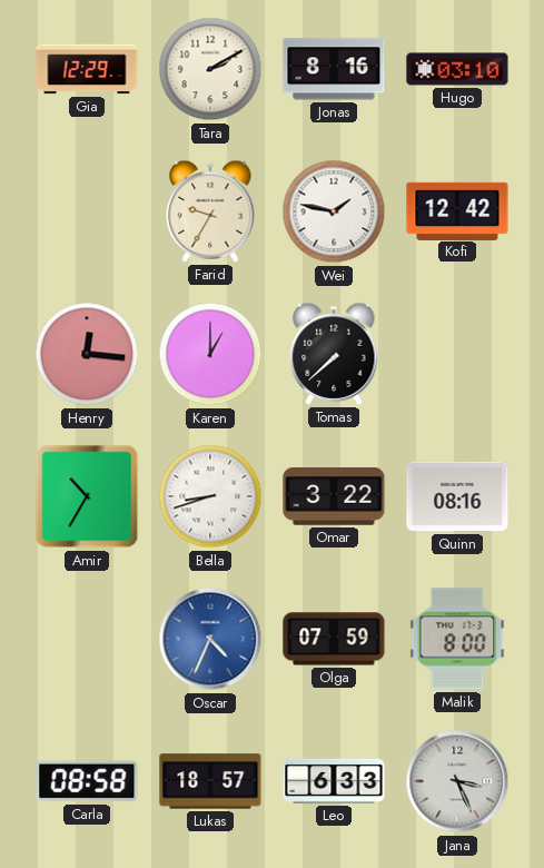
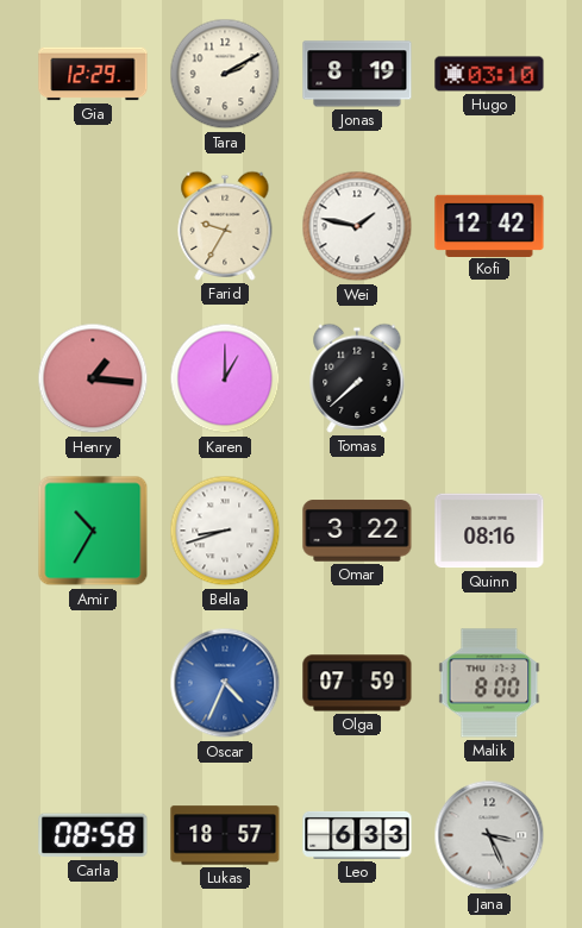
Jonas: 8:16 -> 8:19 (357, 74)
Henry: 12:16 -> 1:16 (93, 378)
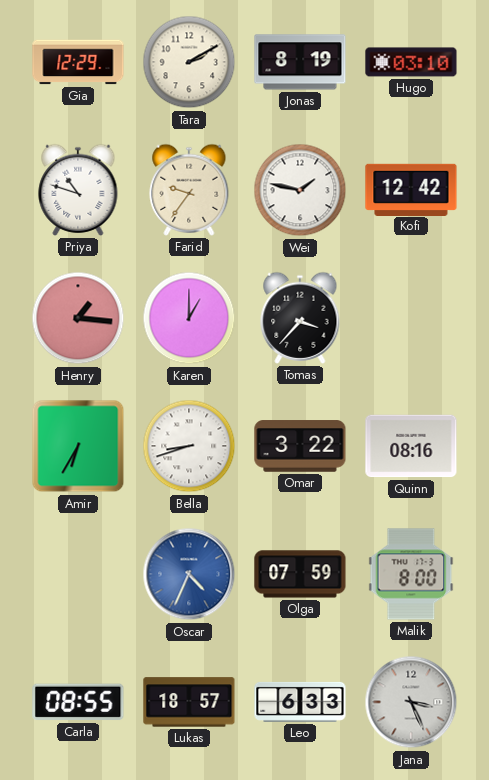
Priya: none -> 10:48 (78, 190)
Farid: 9:35 -> 9:36 (189, 190)
Tomas: 7:38 -> 3:37 (300, 318)
Amir: 10:35 -> 6:35 (78, 446)
Carla: 08:58 -> 08:55 (78, 702)
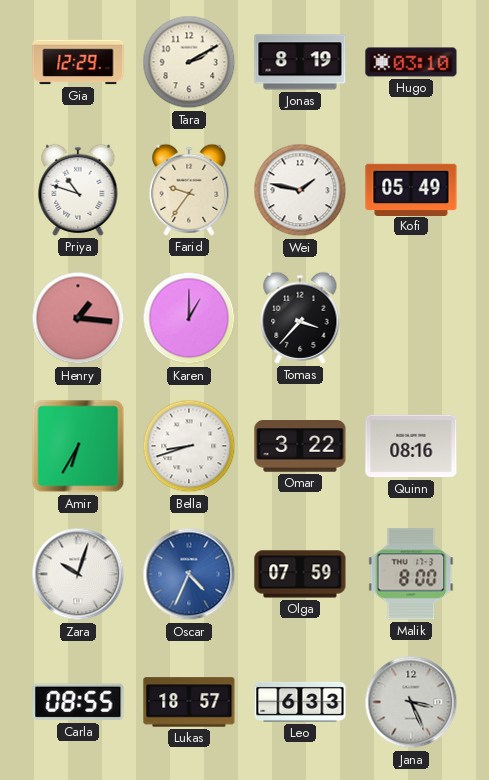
Kofi: 12:42 -> 05:49 (411, 189)
Zara: none -> 10:03 (78, 574)
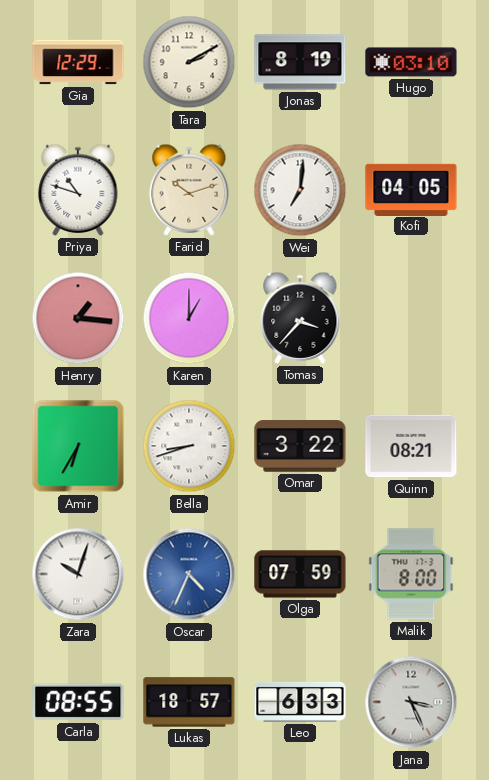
Farid: 9:36 -> 10:12 (189, 190)
Wei: 1:47 -> 7:01 (300, 190)
Kofi: 05:49 -> 04:05 (411, 189)
Quinn: 08:16 -> 08:21 (411, 446)
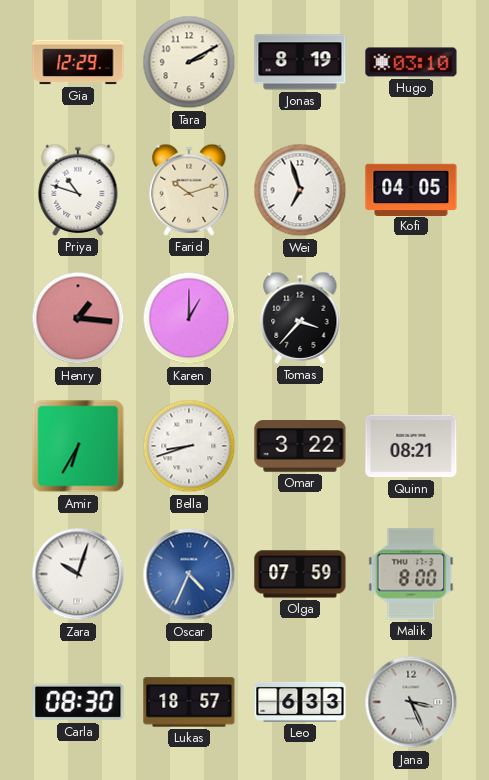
Wei: 7:01 -> 6:57 (300, 190)
Carla: 08:55 -> 08:30 (78, 702)
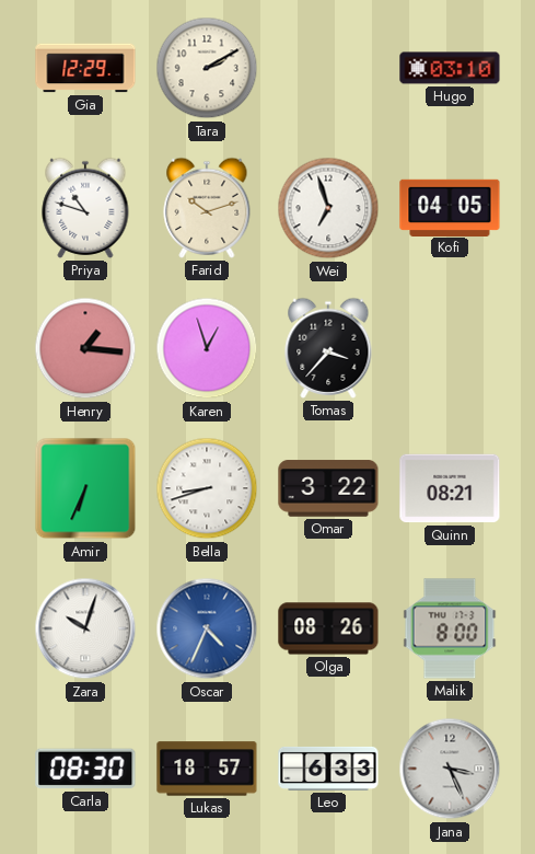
Jonas: 8:19 -> none (300, 62)
Karen: 1:00 -> 12:57 (207, 348)
Amir: 6:35 -> 6:34 (85, 488)
Olga: 07:59 -> 08:26 (328, 628)
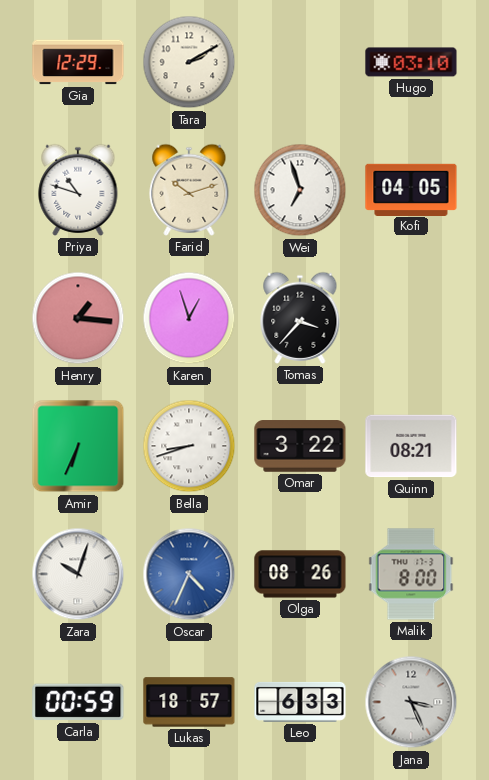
Carla: 08:30 -> 00:59 (78, 702)
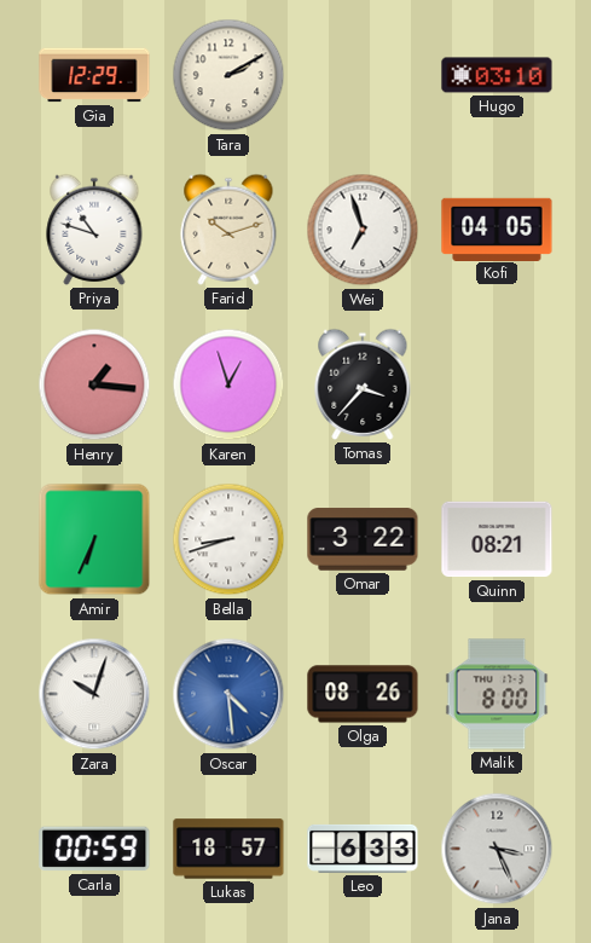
Oscar: 4:34 -> 4:29 (228, 694)
